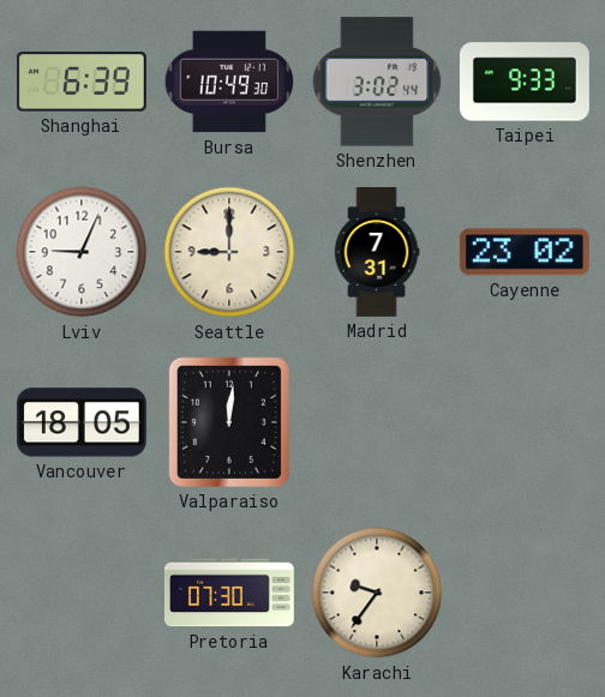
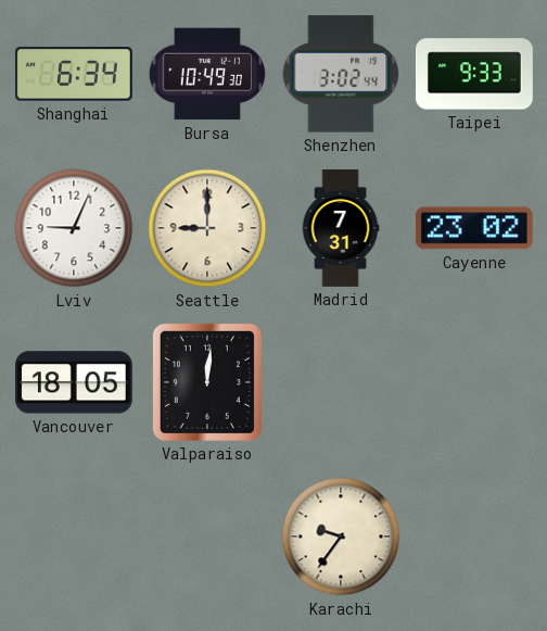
Shanghai: 6:39 -> 6:34 (74, 74)
Pretoria: 07:30 -> none (229, 593)
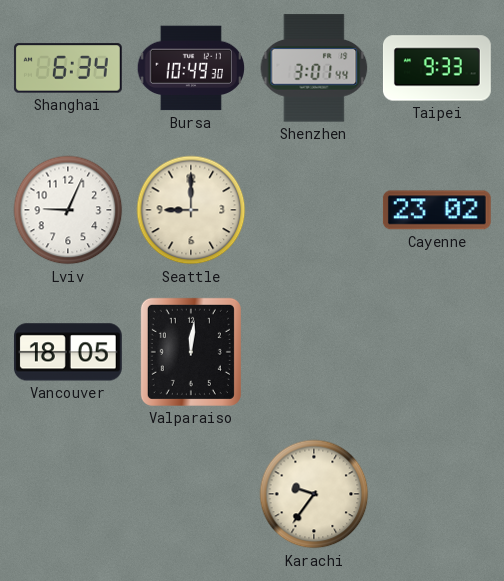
Shenzhen: 3:02 -> 3:01 (314, 68)
Madrid: 7:31 -> none (341, 229)
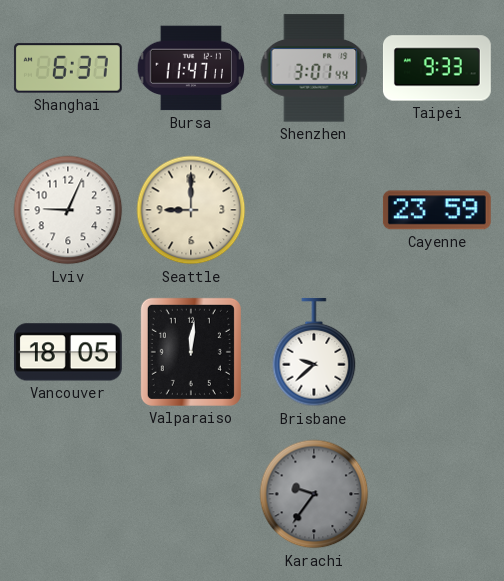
Shanghai: 6:34 -> 6:37 (68, 68)
Bursa: 10:49 -> 11:47 (190, 68)
Cayenne: 23:02 -> 23:59 (437, 210)
Brisbane: none -> 9:38 (314, 352)
Karachi dial: cream -> grey (314, 494)
